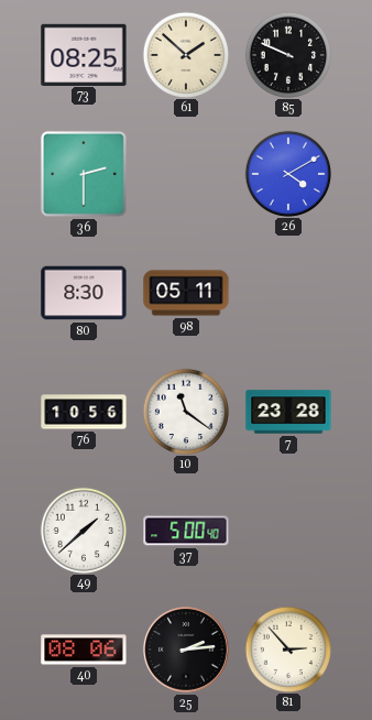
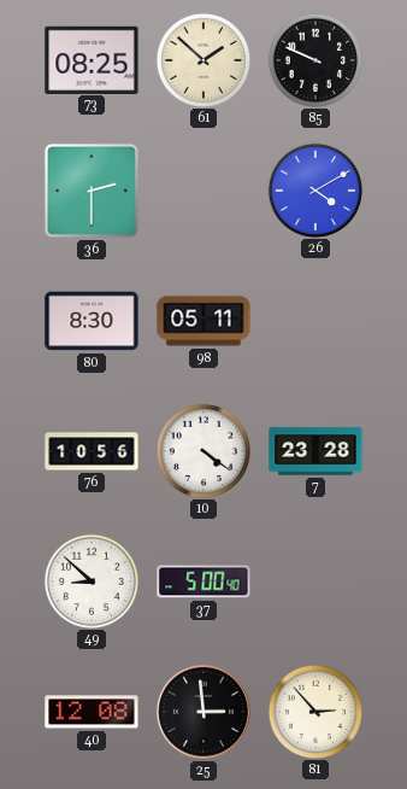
10: 11:21 -> 4:21 (202, 450)
49: 1:38 -> 8:52 (90, 580)
40: 08:06 -> 12:08 (92, 712)
25: 2:14 -> 2:59 (203, 712)
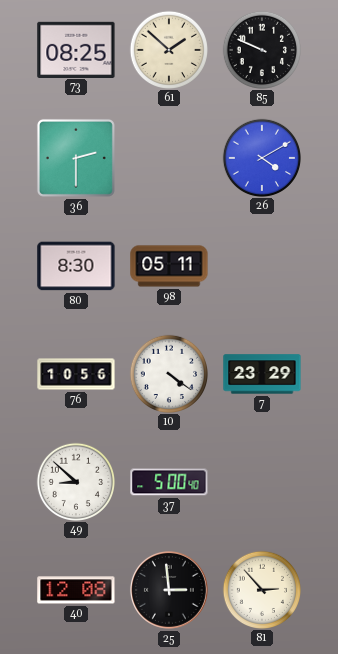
7: 23:28 -> 23:29 (262, 374)
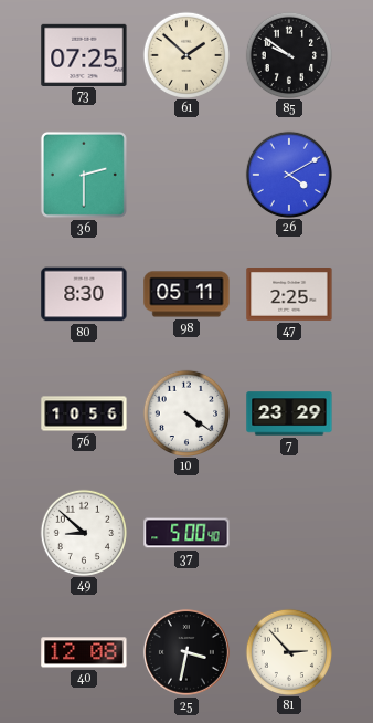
73: 08:25 -> 07:25 (84, 54)
85: 9:49 -> 9:51 (288, 54)
47: none -> 2:25 (289, 295)
25: 2:59 -> 3:32 (186, 652)
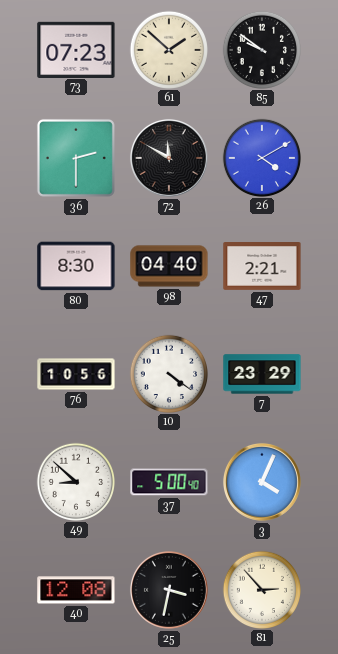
73: 07:25 -> 07:23 (76, 49)
72: none -> 11:50 (169, 158)
98: 05:11 -> 04:40 (169, 266)
47: 2:25 -> 2:21 (262, 267)
3: none -> 4:04 (262, 482)
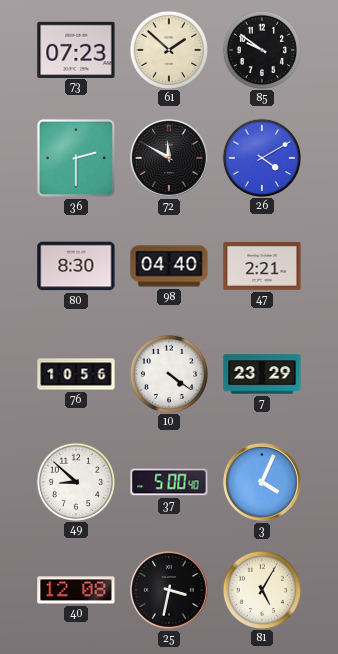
81: 2:53 -> 5:05 (261, 589)
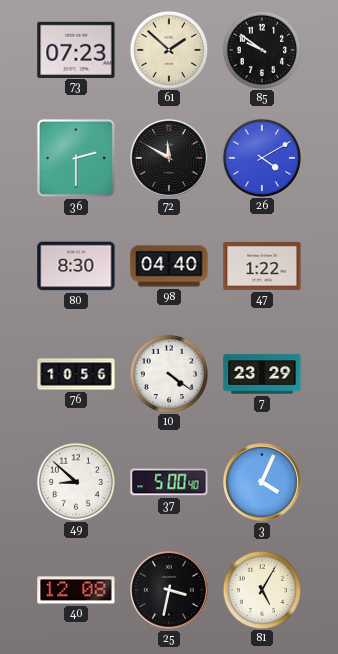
47: 2:21 -> 1:22 (262, 267)
